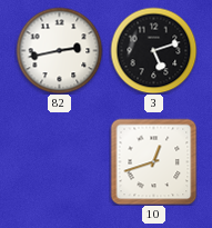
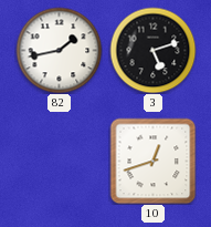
82: 2:43 -> 1:43 (59, 50)
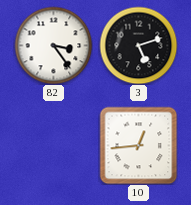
82: 1:43 -> 3:24 (53, 45)
10: 12:42 -> 12:44 (138, 145)
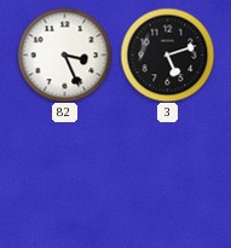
82: 3:24 -> 3:26 (64, 54)
10: 12:44 -> none (138, 145)
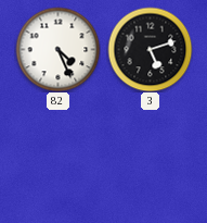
82: 3:26 -> 4:26 (57, 49)
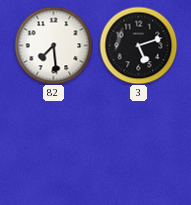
82: 4:26 -> 7:29 (53, 45)
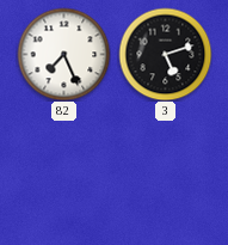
82: 7:29 -> 7:26 (63, 54)
